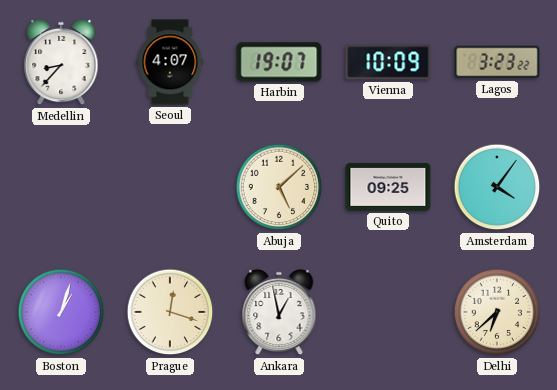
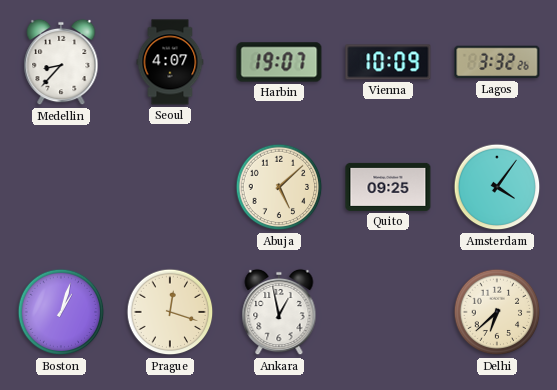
Lagos: 3:23 -> 3:32 (497, 62)
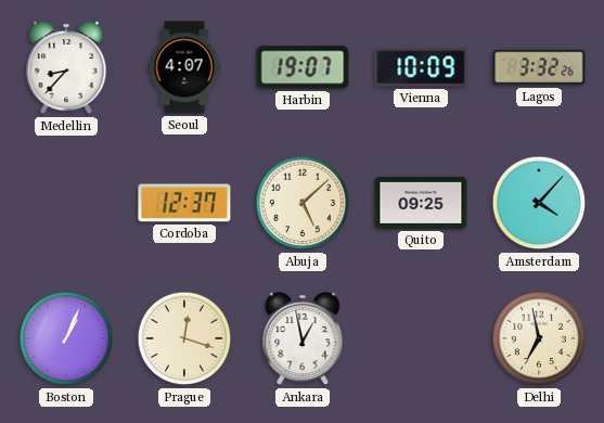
Cordoba: none -> 12:37 (184, 203)
Amsterdam: 4:06 -> 4:07 (539, 203)
Boston: 1:03 -> 1:04 (66, 338)
Delhi: 6:38 -> 6:58 (539, 338)
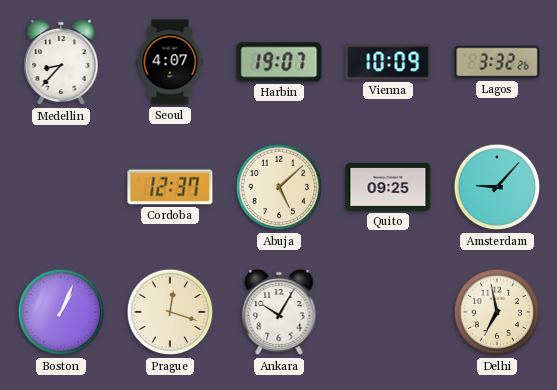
Amsterdam: 4:07 -> 9:07 (497, 187)
Ankara: 12:58 -> 10:05 (279, 312)
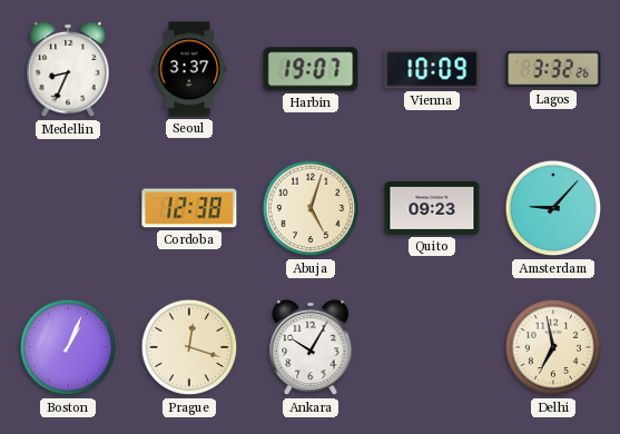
Medellin: 8:37 -> 8:34 (68, 69)
Seoul: 4:07 -> 3:37 (189, 69)
Cordoba: 12:37 -> 12:38 (189, 208)
Abuja: 5:08 -> 5:03 (311, 208)
Quito: 09:25 -> 09:23 (432, 208)
